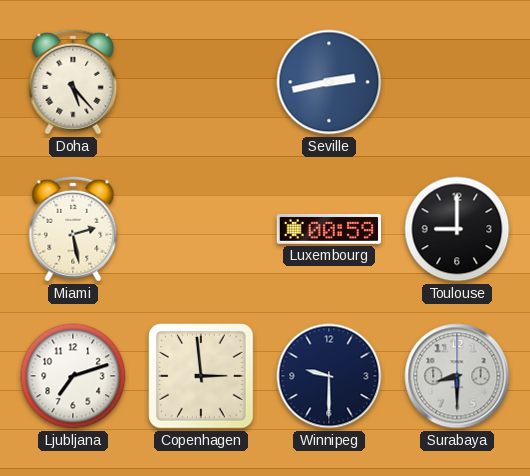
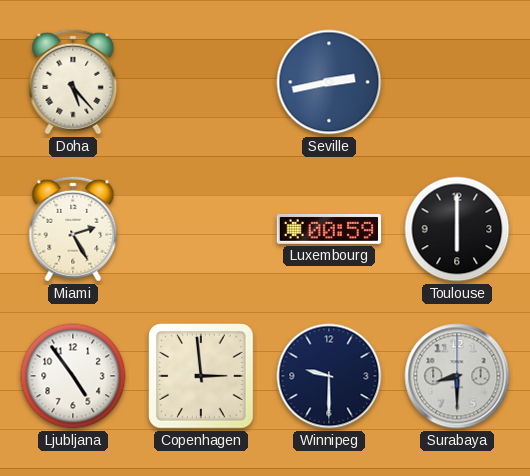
Miami: 2:28 -> 2:25 (73, 229)
Toulouse: 9:00 -> 6:00 (457, 229)
Ljubljana: 7:12 -> 4:54 (73, 376)
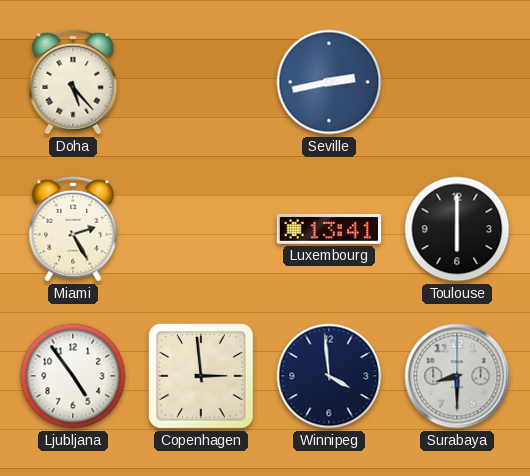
Luxembourg: 00:59 -> 13:41 (329, 229)
Winnipeg: 9:30 -> 3:59 (329, 376)
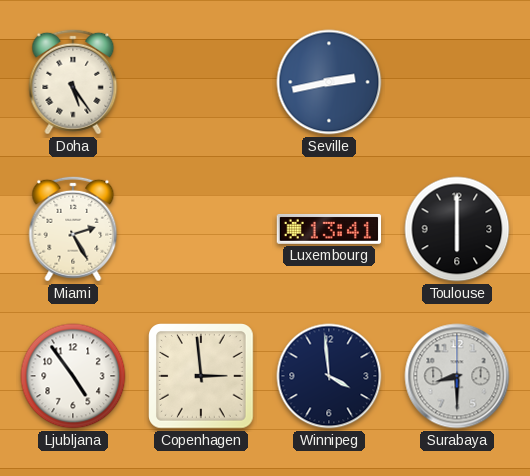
Doha: 5:23 -> 5:24 (73, 82)
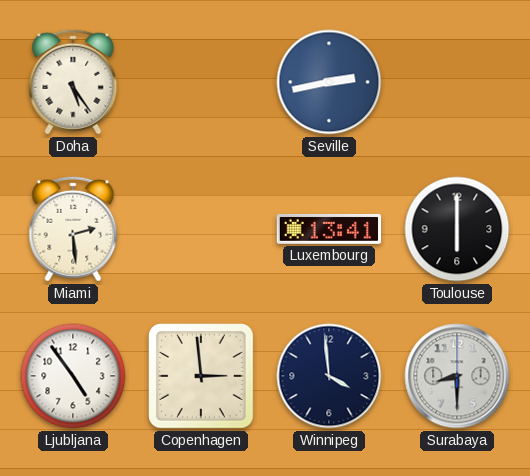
Miami: 2:25 -> 2:29 (73, 229)
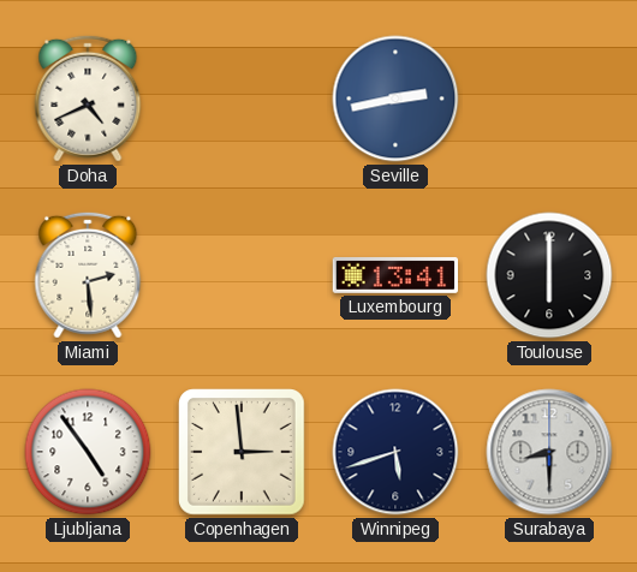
Doha: 5:24 -> 4:41 (88, 99)
Winnipeg: 3:59 -> 5:42 (395, 452)
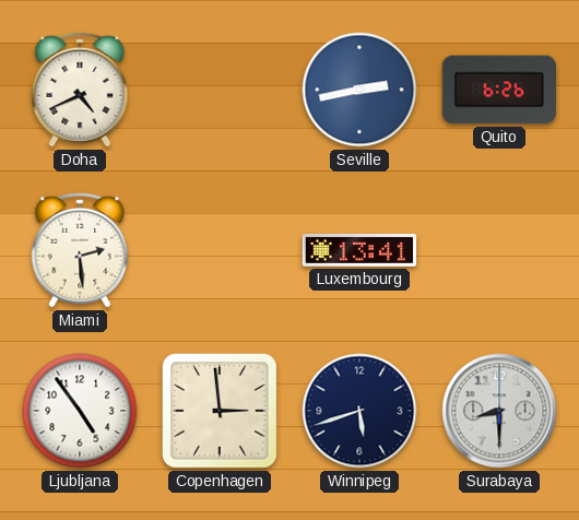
Quito: none -> 6:26 (499, 90)
Toulouse: 6:00 -> none (549, 275)
